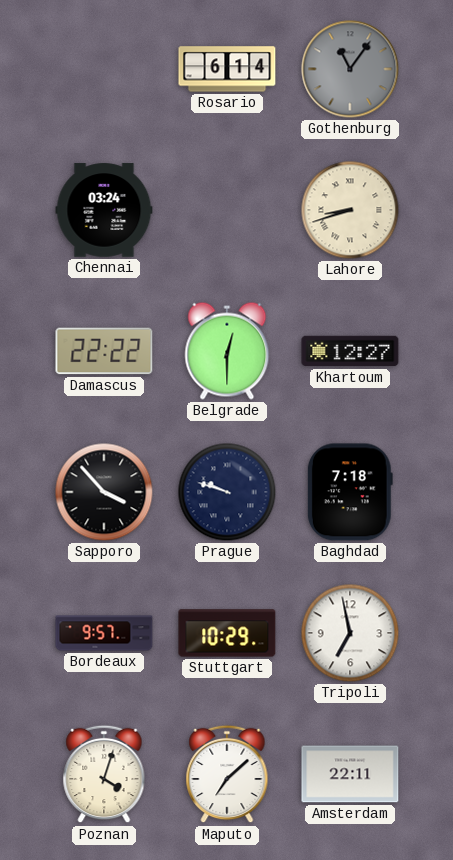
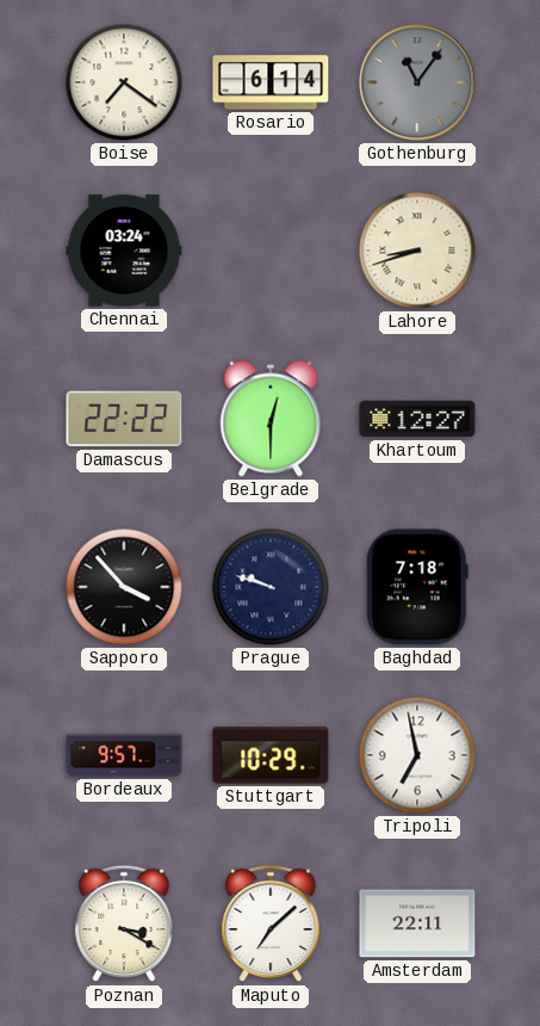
Boise: none -> 7:21 (124, 82)
Poznan: 4:03 -> 3:20 (124, 923)
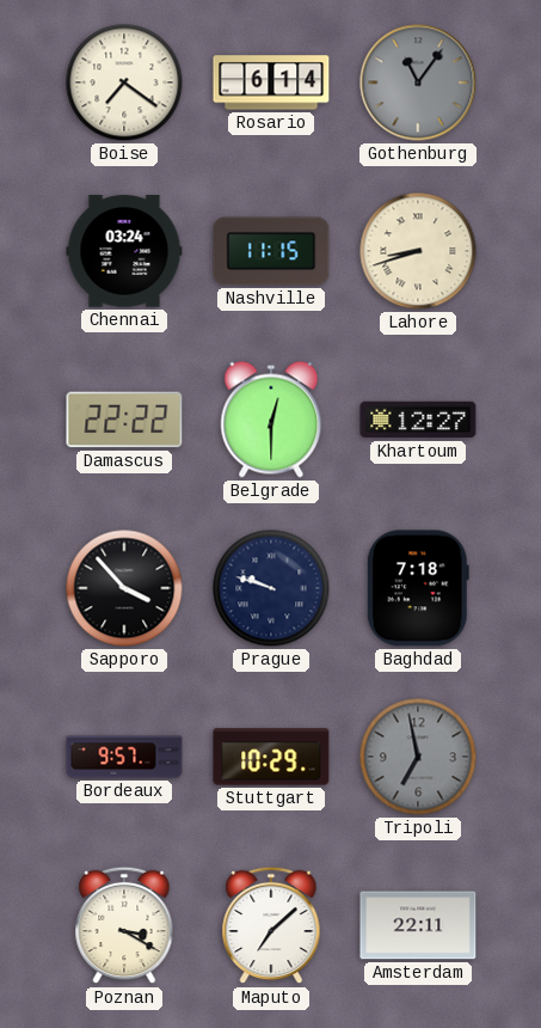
Nashville: none -> 11:15 (271, 251)
Tripoli dial: white -> grey (418, 757)
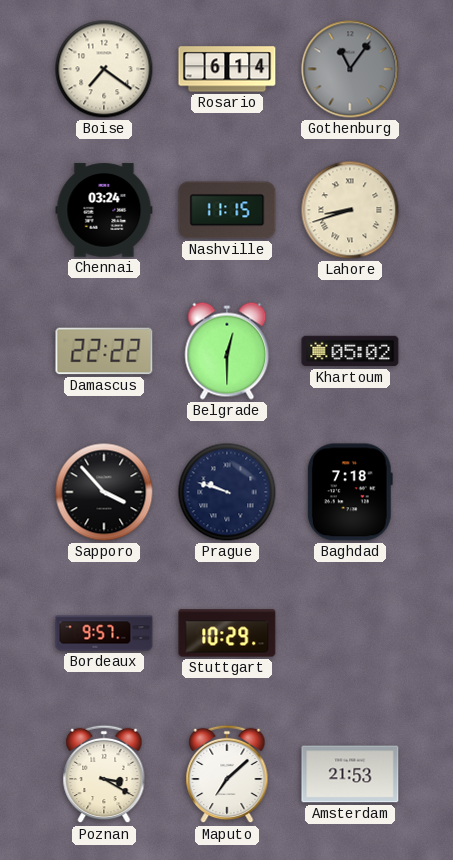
Khartoum: 12:27 -> 05:02 (350, 351)
Tripoli: 6:58 -> none (418, 757)
Amsterdam: 22:11 -> 21:53 (350, 774)
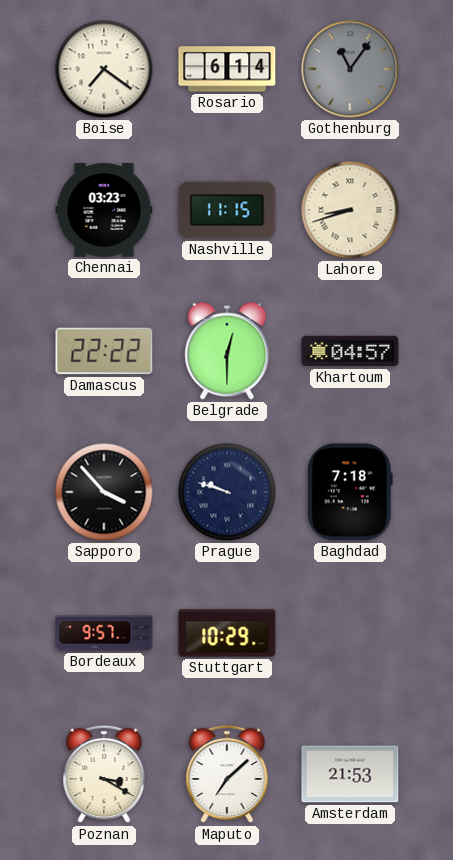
Chennai: 03:24 -> 03:23 (104, 210)
Khartoum: 05:02 -> 04:57 (350, 351)
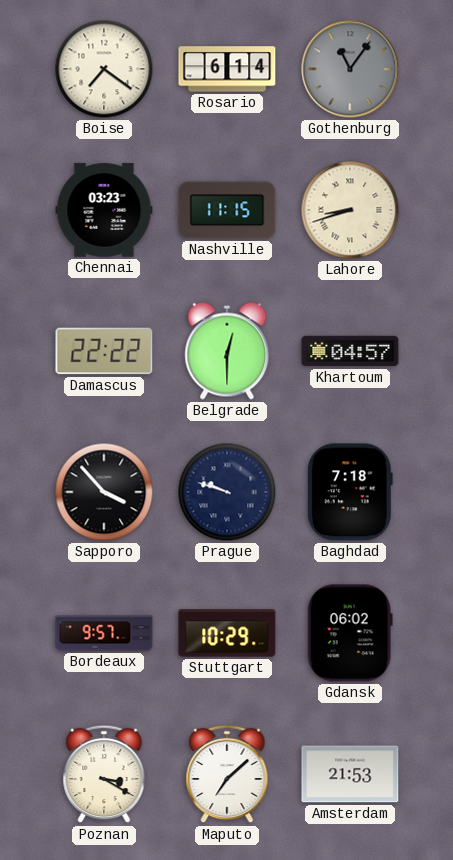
Gdansk: none -> 06:02 (350, 633)
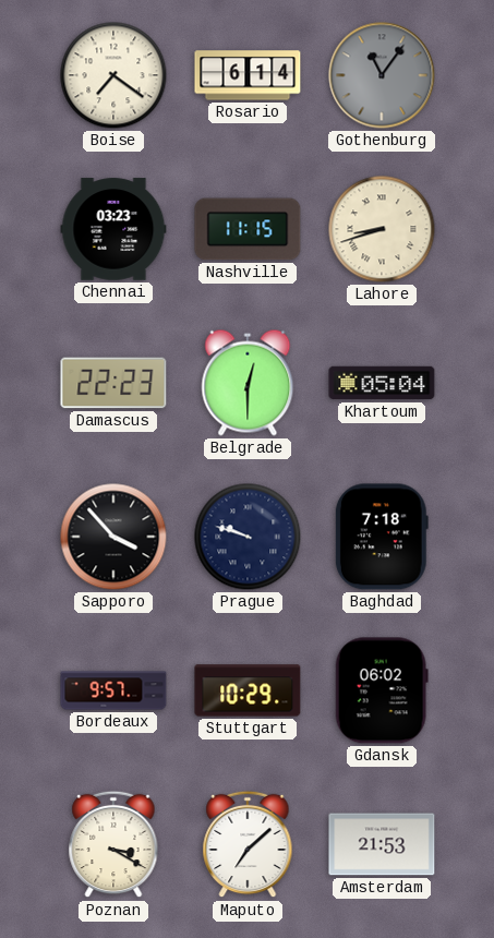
Damascus: 22:22 -> 22:23 (113, 383)
Khartoum: 04:57 -> 05:04 (382, 383)
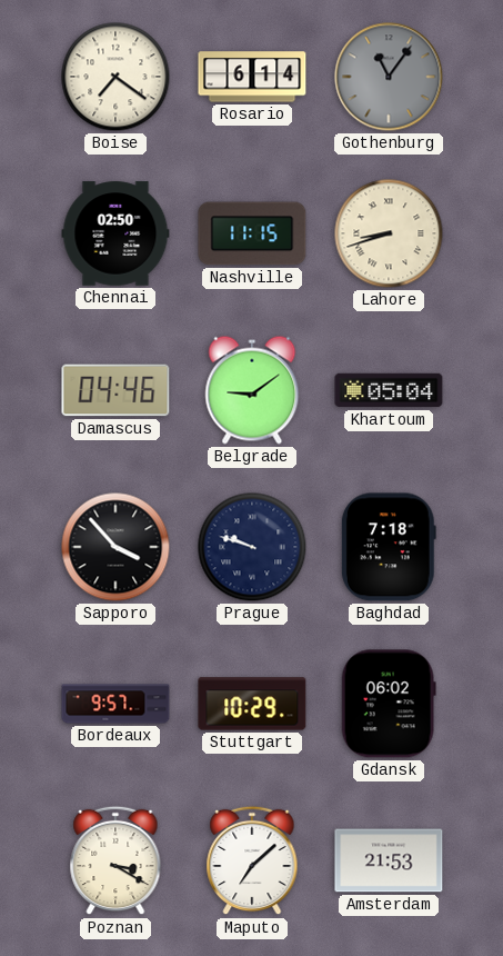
Chennai: 03:23 -> 02:50 (115, 233)
Damascus: 22:23 -> 04:46 (115, 390)
Belgrade: 12:30 -> 9:09 (252, 390)
